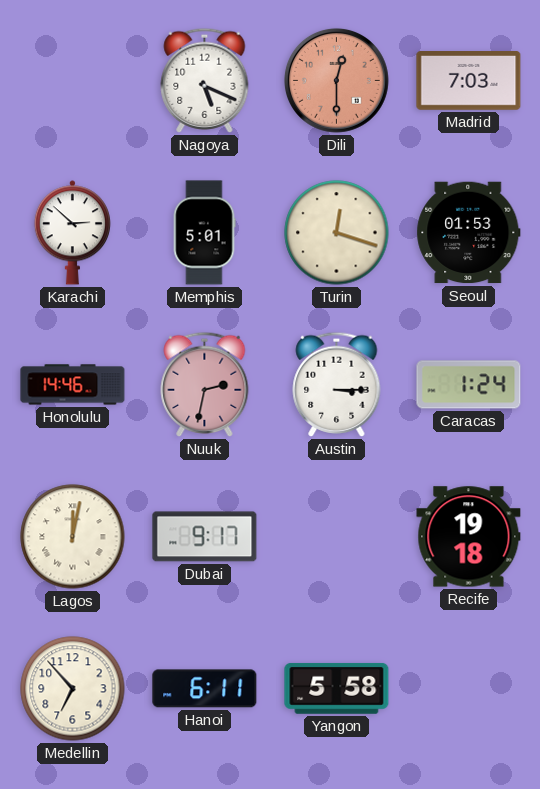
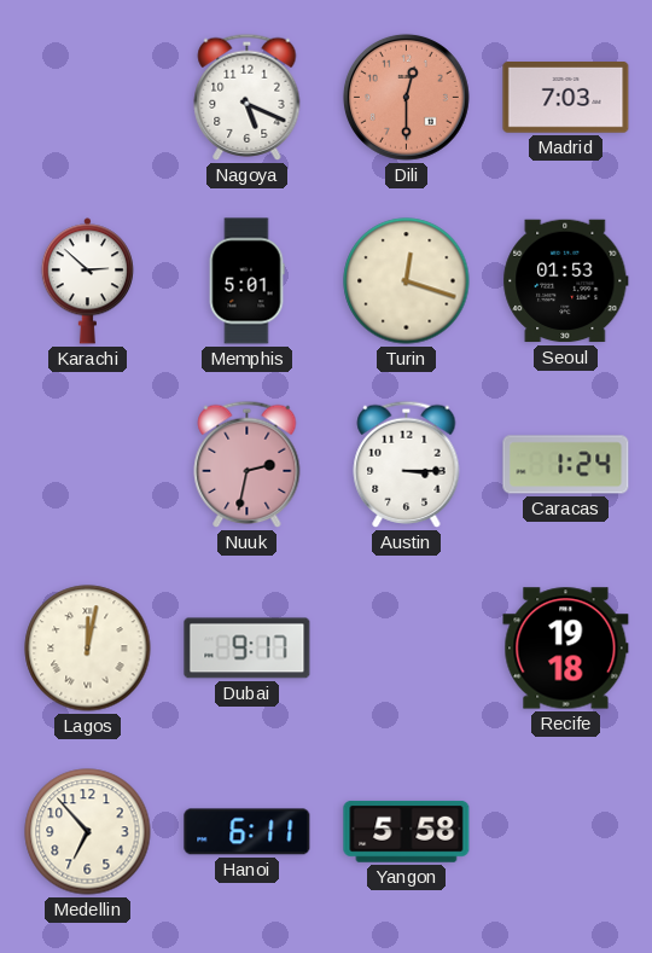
Honolulu: 14:46 -> none (73, 385)
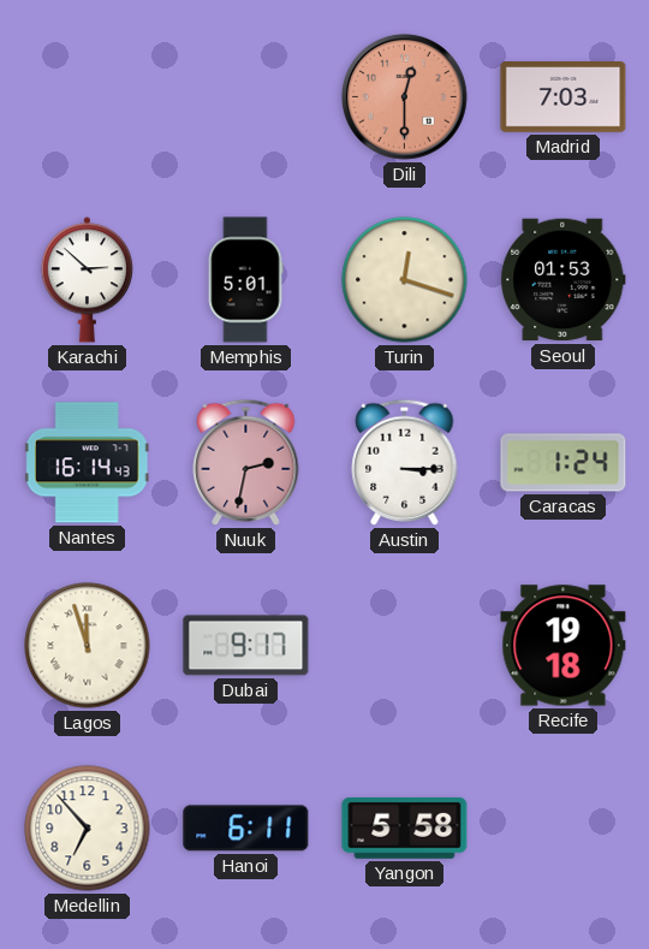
Nagoya: 5:19 -> none (248, 97)
Nantes: none -> 16:14 (87, 463)
Lagos: 12:02 -> 11:57 (88, 646)
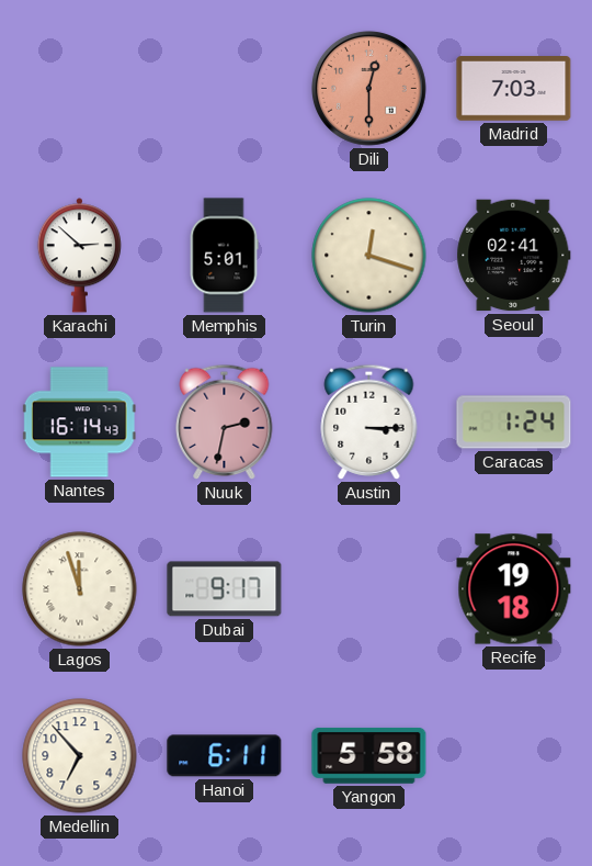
Seoul: 01:53 -> 02:41 (514, 256)
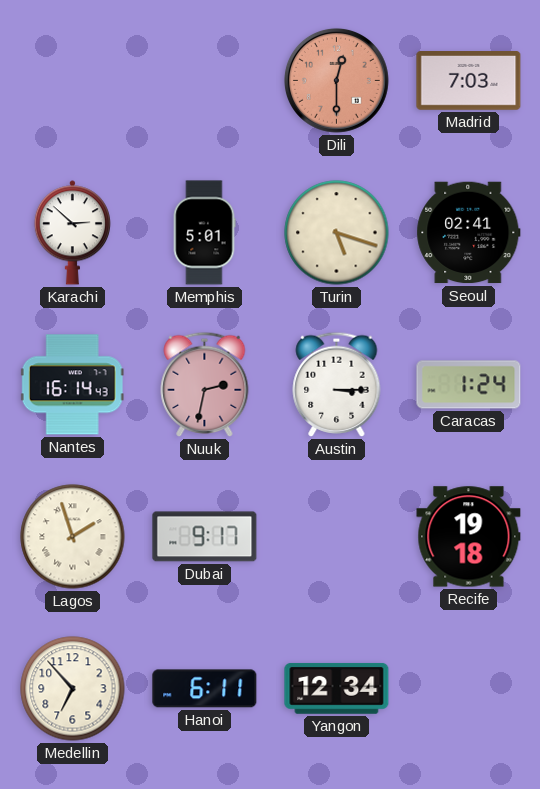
Turin: 12:18 -> 5:18 (337, 233)
Lagos: 11:57 -> 1:57 (73, 537)
Yangon: 5:58 -> 12:34 (337, 688)
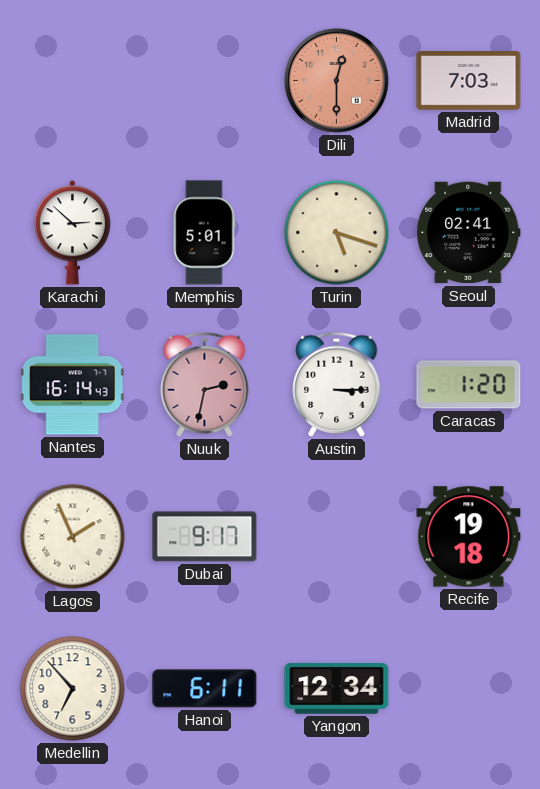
Caracas: 1:24 -> 1:20 (469, 385)
Lagos: 1:57 -> 1:56 (73, 537)
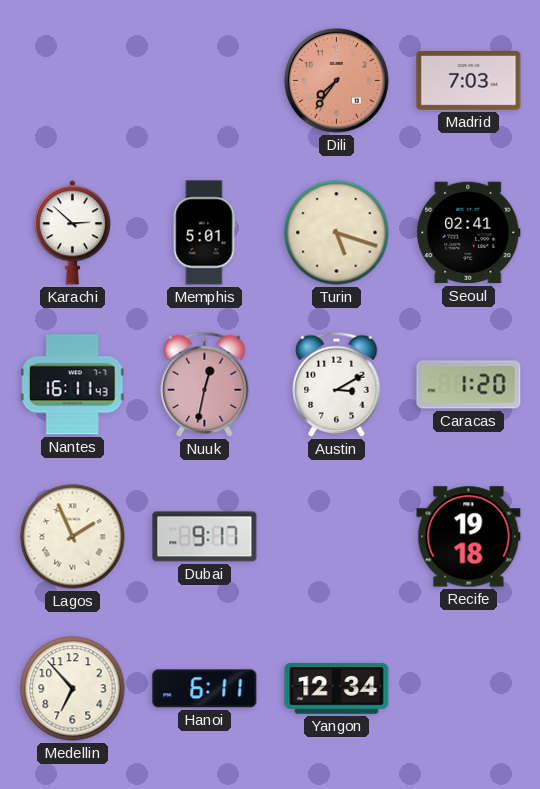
Dili: 12:30 -> 7:36 (336, 80)
Nantes: 16:14 -> 16:11 (72, 385)
Nuuk: 2:32 -> 12:32 (205, 384)
Austin: 3:15 -> 3:10 (337, 384)
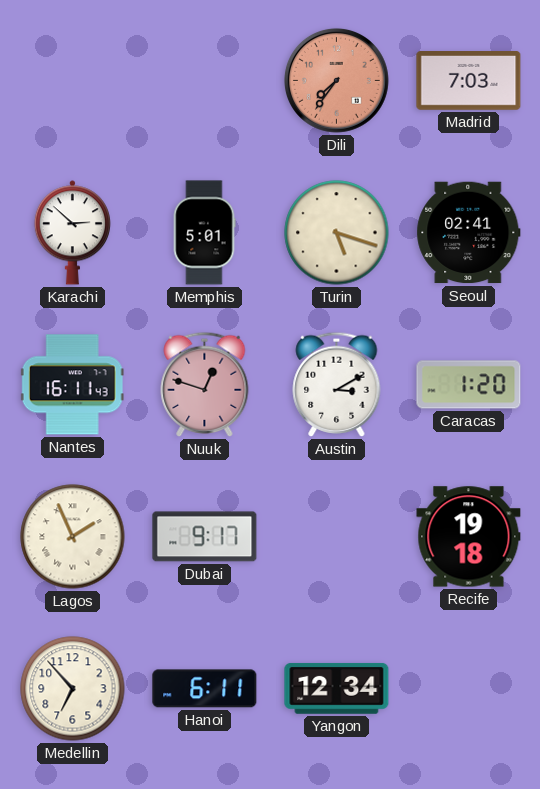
Nuuk: 12:32 -> 12:48 (205, 384)
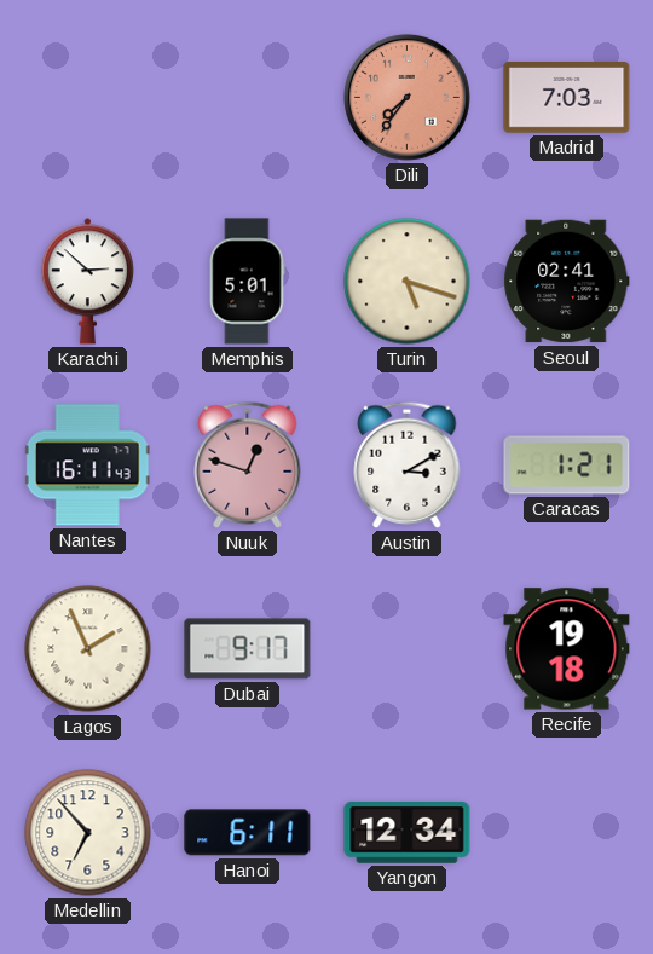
Caracas: 1:20 -> 1:21 (567, 466)
